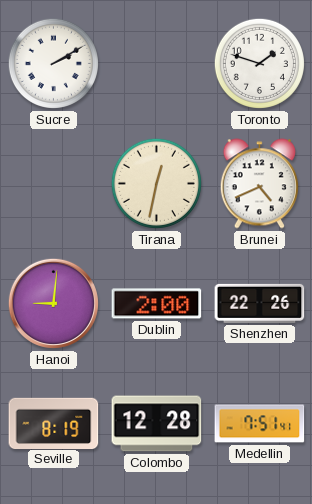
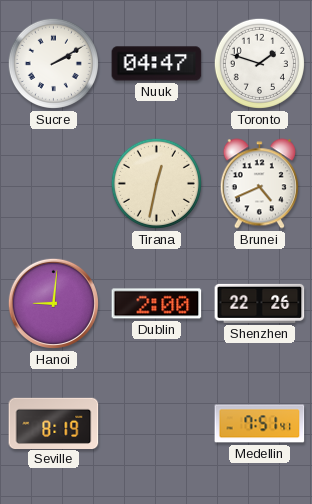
Nuuk: none -> 04:47 (157, 64)
Colombo: 12:28 -> none (157, 424)
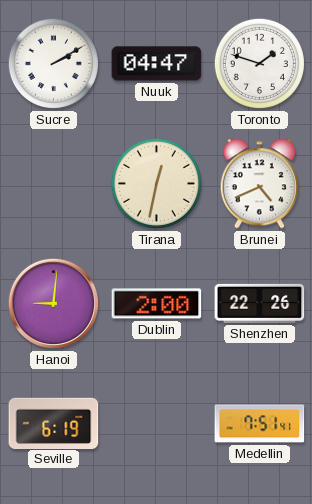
Seville: 8:19 -> 6:19 (54, 423)
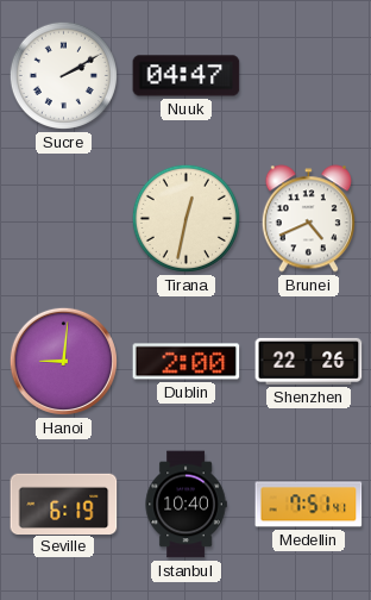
Toronto: 1:48 -> none (259, 63)
Istanbul: none -> 10:40 (185, 505)
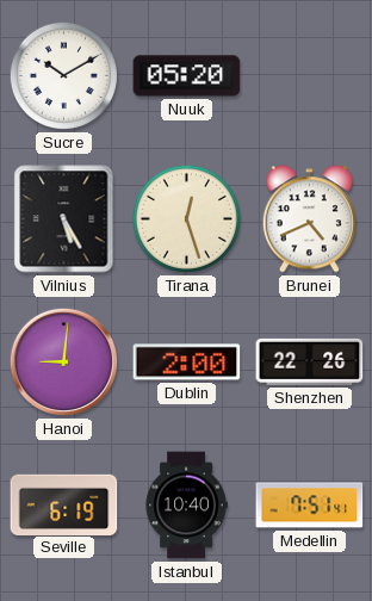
Sucre: 2:10 -> 10:10 (63, 75)
Nuuk: 04:47 -> 05:20 (187, 76)
Vilnius: none -> 5:25 (64, 219)
Tirana: 12:32 -> 12:27 (186, 218)
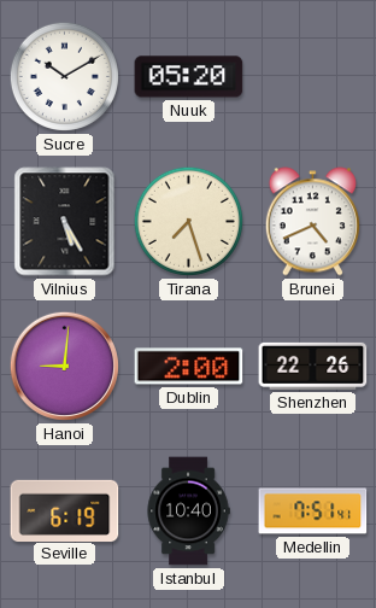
Tirana: 12:27 -> 7:27 (188, 221)
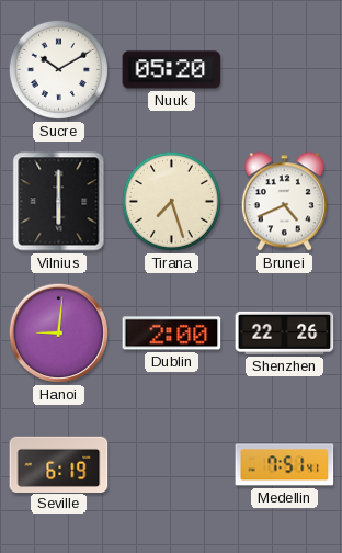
Vilnius: 5:25 -> 6:00 (59, 202)
Istanbul: 10:40 -> none (188, 511)
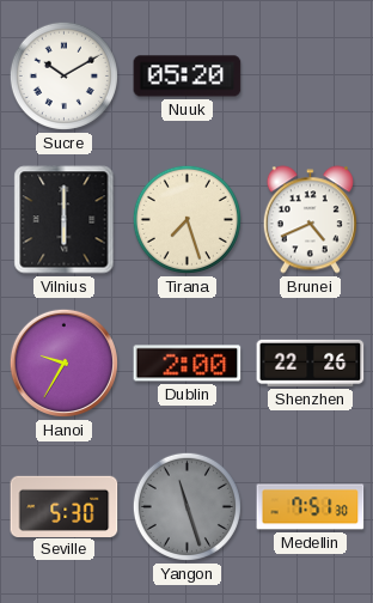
Hanoi: 9:01 -> 9:35 (63, 363)
Seville: 6:19 -> 5:30 (65, 506)
Yangon: none -> 11:27 (186, 506)
Medellin: 7:51:41 -> 7:51:30 (311, 507)
